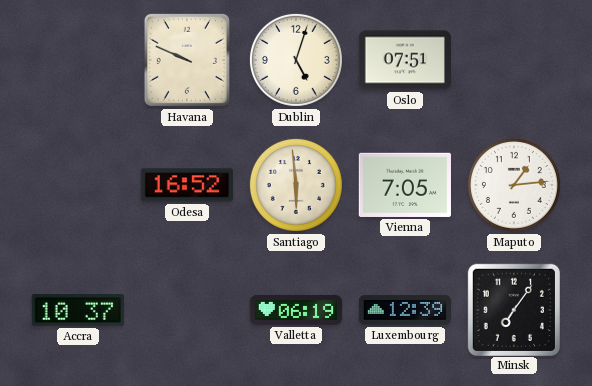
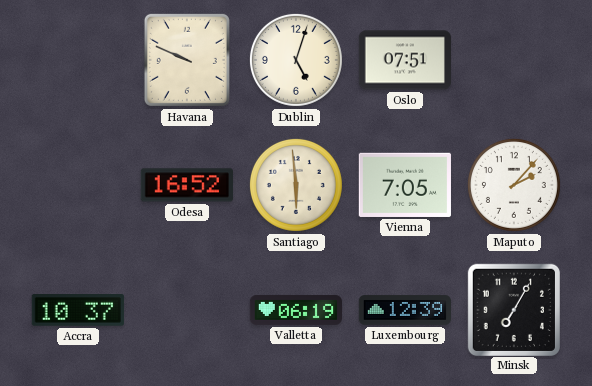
Maputo: 1:14 -> 2:07 (514, 185)
Minsk: 7:06 -> 7:05 (513, 309)
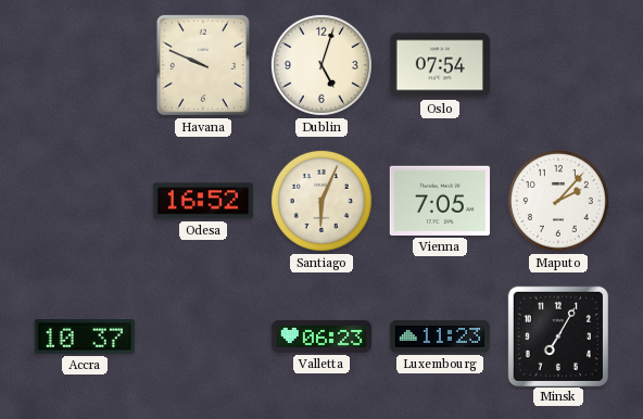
Oslo: 07:51 -> 07:54 (439, 65)
Santiago: 5:59 -> 6:04 (321, 201)
Valletta: 06:19 -> 06:23 (320, 337)
Luxembourg: 12:39 -> 11:23 (439, 337)
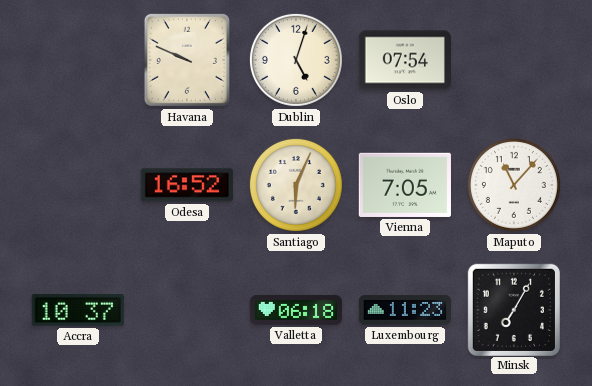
Maputo: 2:07 -> 11:07 (514, 185)
Valletta: 06:23 -> 06:18 (295, 310)
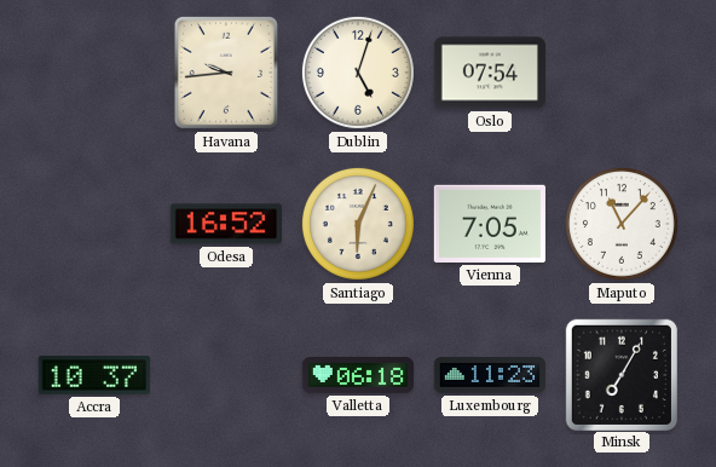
Havana: 9:49 -> 9:44 (226, 73)
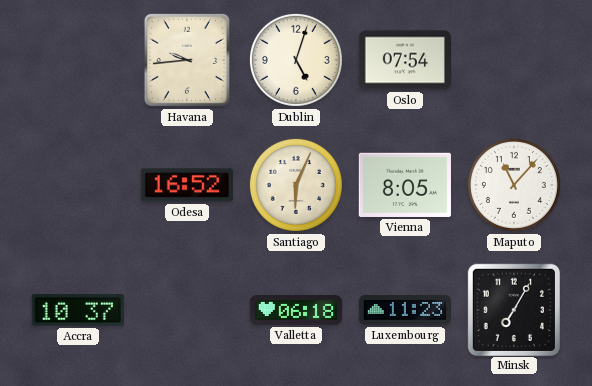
Vienna: 7:05 -> 8:05 (405, 185)
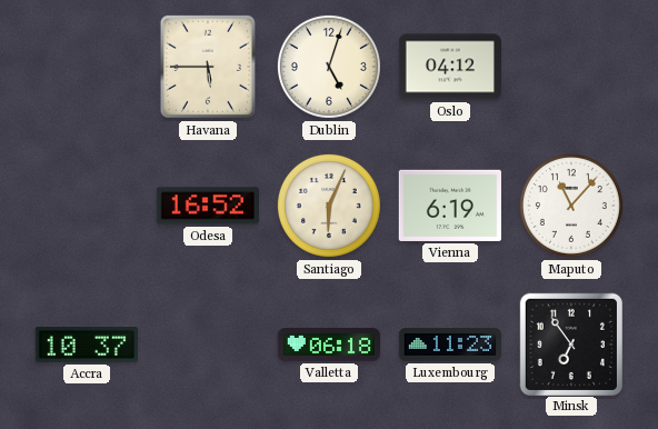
Havana: 9:44 -> 5:45 (208, 67)
Oslo: 07:54 -> 04:12 (449, 67)
Vienna: 8:05 -> 6:19 (450, 206)
Minsk: 7:05 -> 6:54 (570, 343)
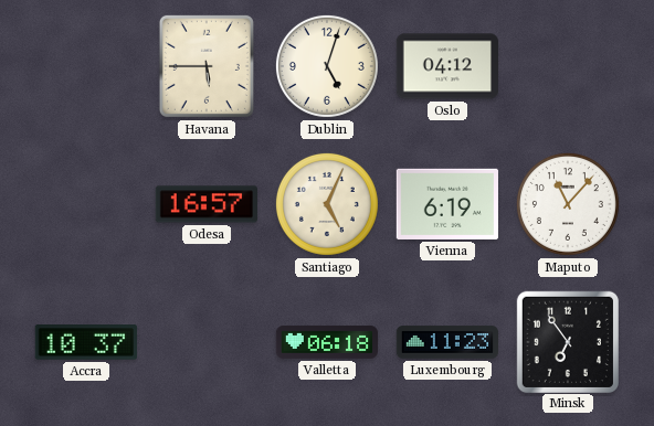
Odesa: 16:52 -> 16:57 (207, 204)
Santiago: 6:04 -> 5:04 (327, 204)
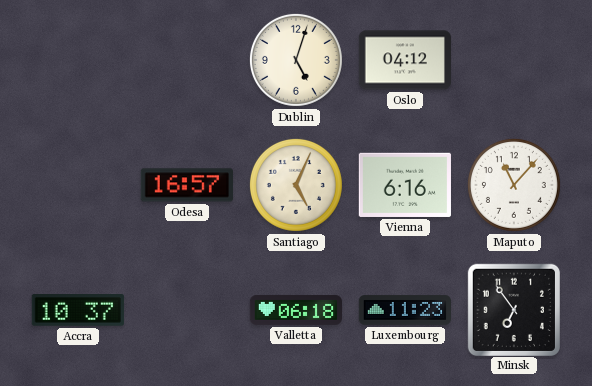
Havana: 5:45 -> none (207, 66)
Vienna: 6:19 -> 6:16 (405, 185)
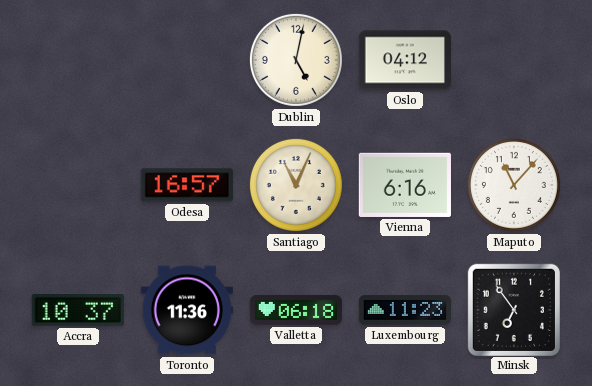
Dublin: 5:03 -> 5:02 (296, 60)
Santiago: 5:04 -> 11:04 (296, 185)
Toronto: none -> 11:36 (187, 310)
